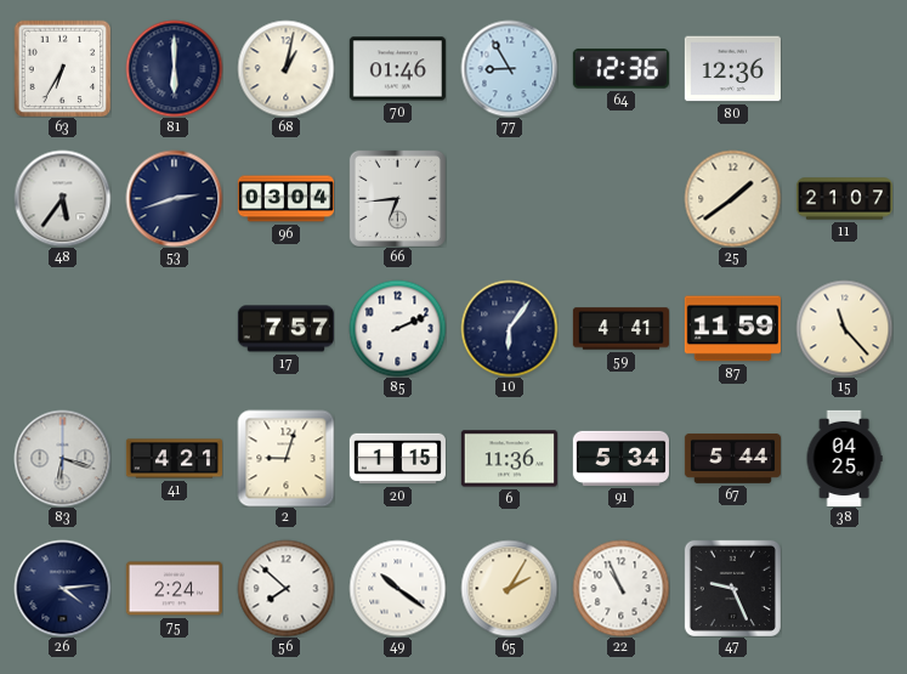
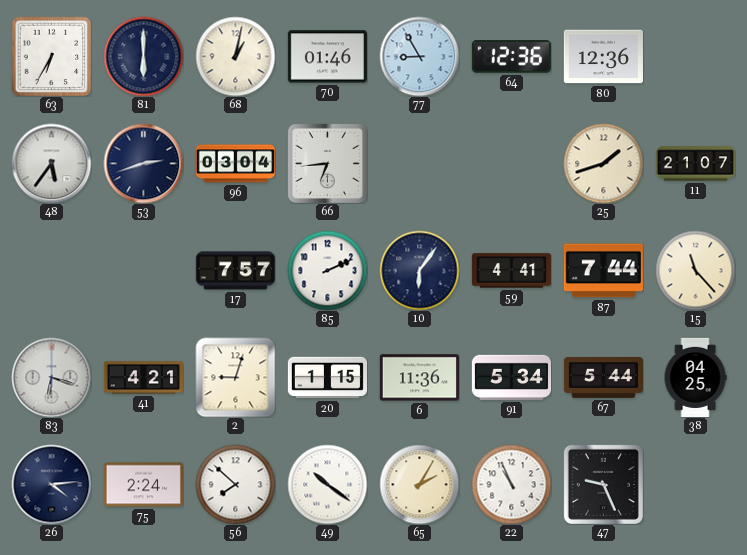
25: 1:39 -> 1:42 (603, 163)
87: 11:59 -> 7:44 (603, 271)
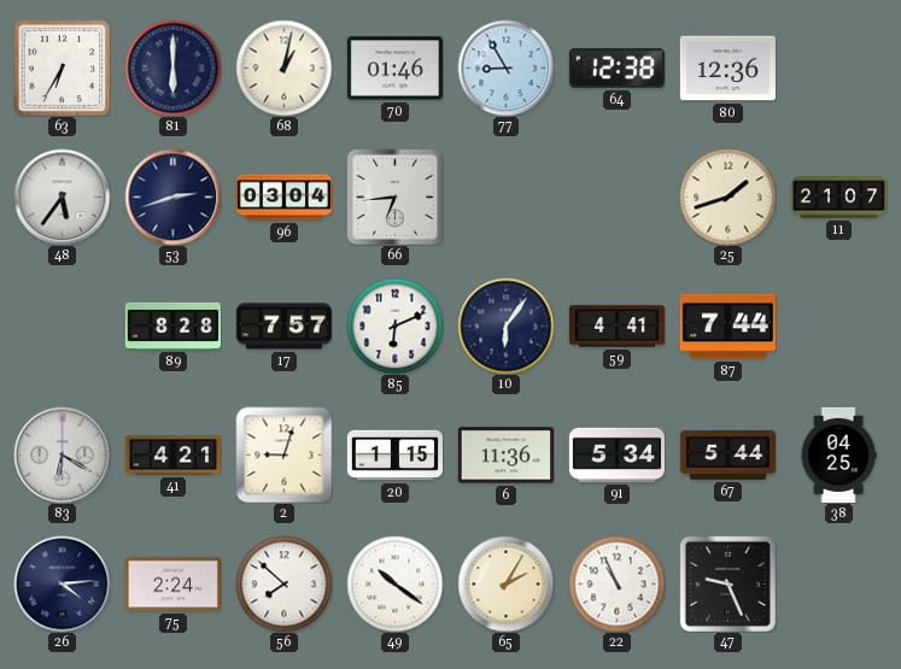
64: 12:36 -> 12:38 (616, 69)
89: none -> 8:28 (172, 325)
85: 2:11 -> 6:11 (394, 325)
15: 11:23 -> none (695, 270)
83: 6:18 -> 6:20 (62, 454)
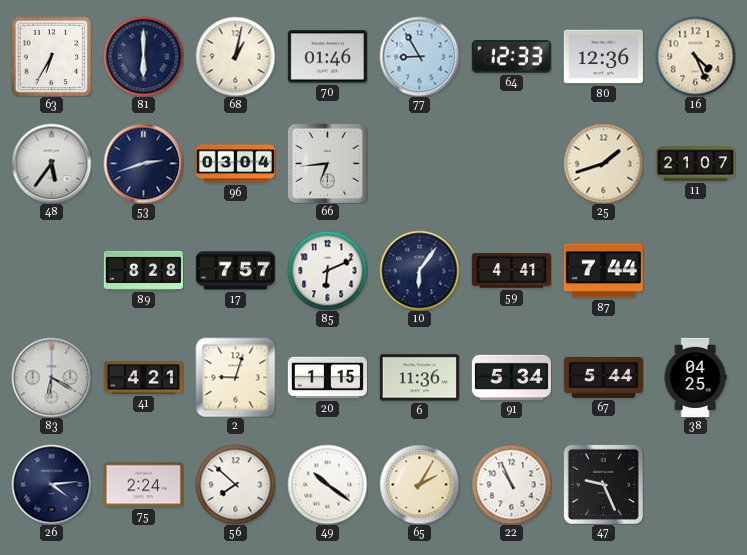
64: 12:38 -> 12:33 (511, 57)
16: none -> 4:26 (695, 56)
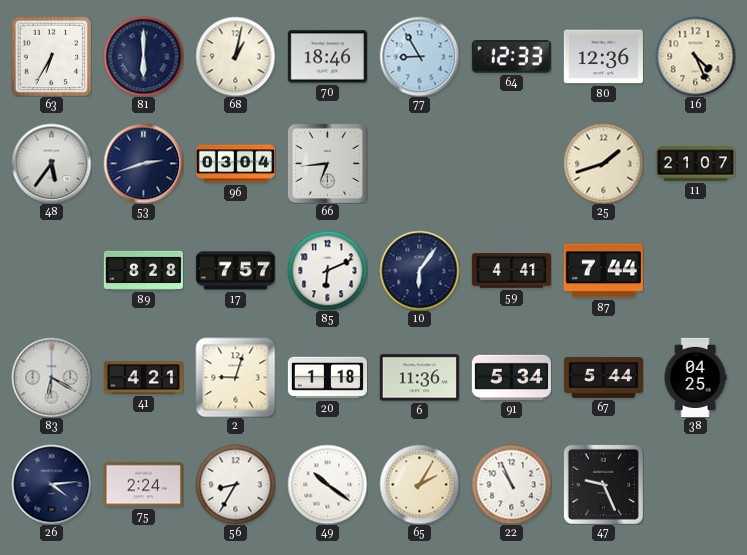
70: 01:46 -> 18:46 (327, 57)
20: 1:15 -> 1:18 (327, 378)
56: 7:52 -> 8:35 (235, 484)
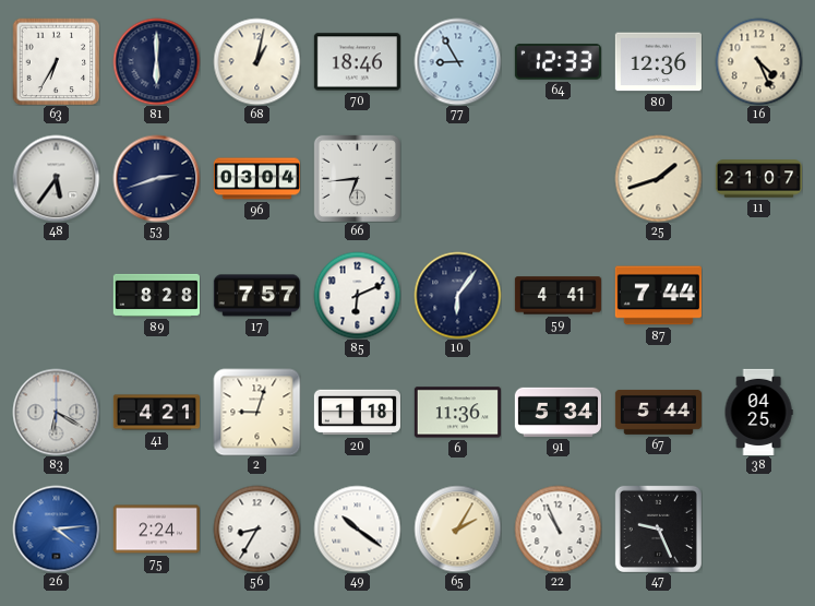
26 dial: navy -> blue (56, 528)
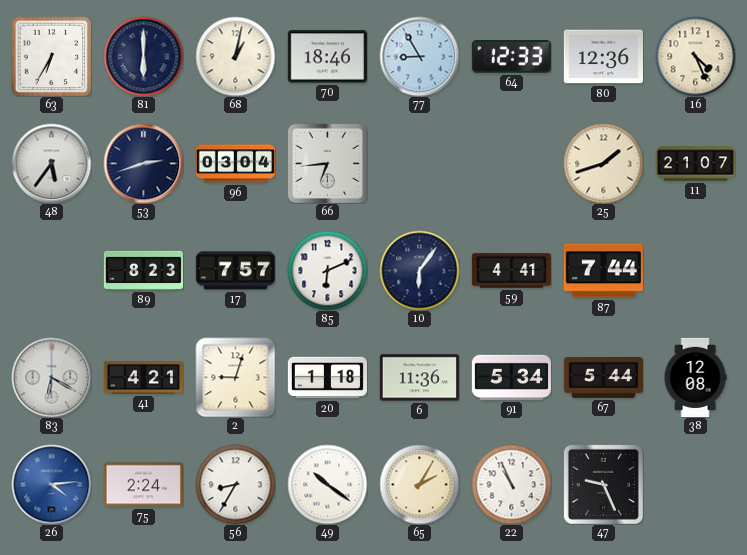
89: 8:28 -> 8:23 (143, 270)
38: 04:25 -> 12:08 (695, 377)
